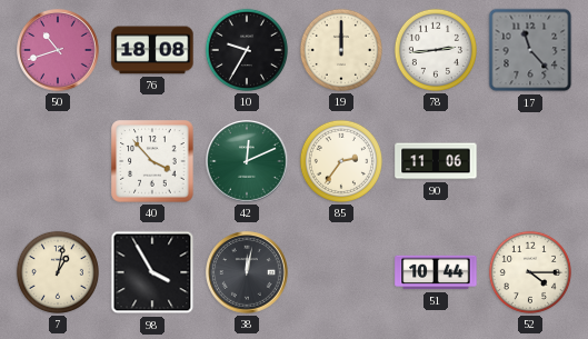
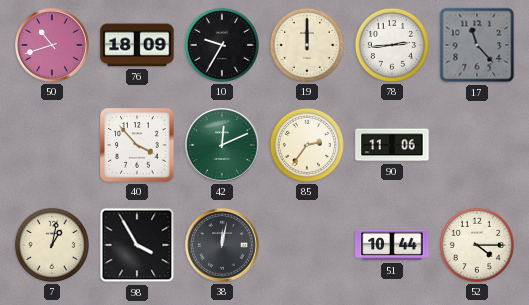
76: 18:08 -> 18:09 (137, 45)
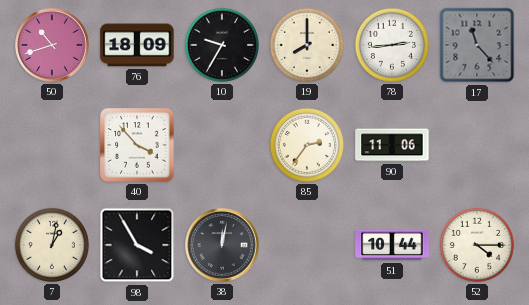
19: 12:00 -> 8:00 (307, 45)
42: 12:11 -> none (222, 145)
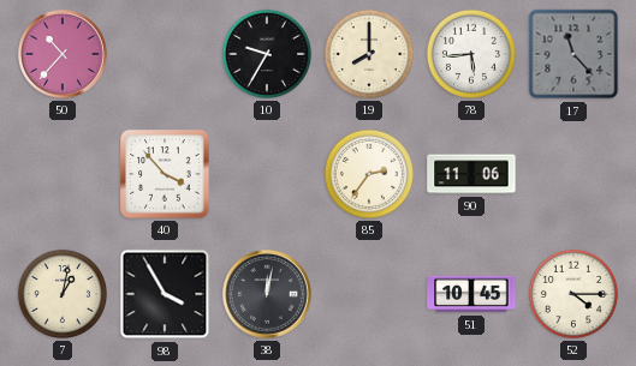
50: 10:42 -> 10:37 (63, 54)
76: 18:09 -> none (137, 45)
78: 2:44 -> 5:44 (471, 54)
51: 10:44 -> 10:45 (471, 294)
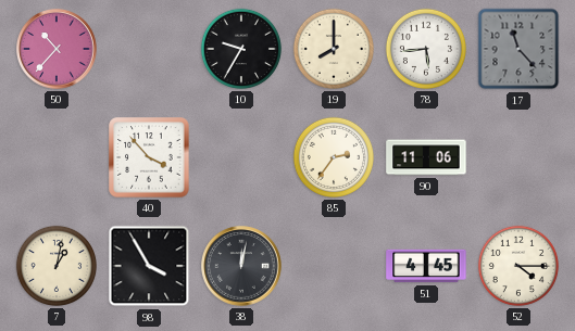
51: 10:45 -> 4:45 (426, 266)
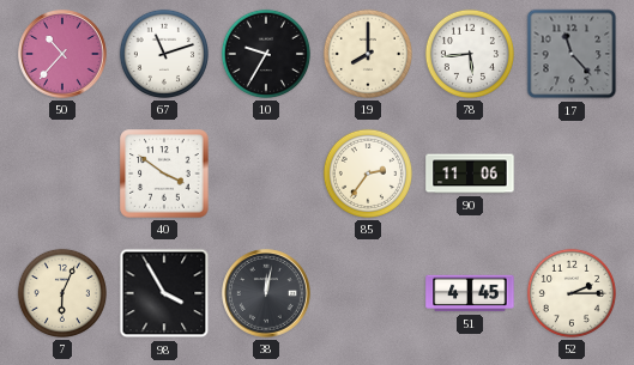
67: none -> 11:12 (164, 54)
40: 3:53 -> 3:51 (164, 174)
7: 1:02 -> 6:04 (62, 293)
52: 4:15 -> 2:15 (572, 293)
